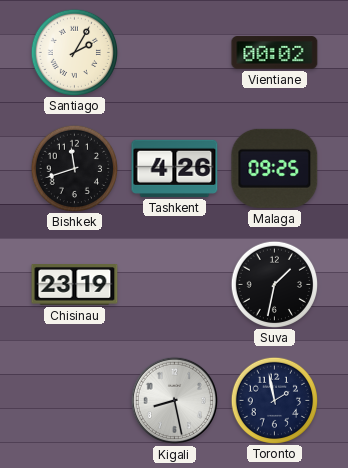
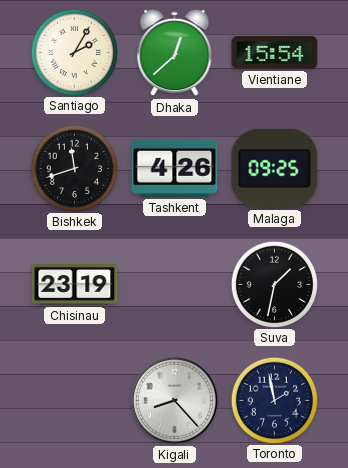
Dhaka: none -> 12:38 (175, 53)
Vientiane: 00:02 -> 15:54 (275, 53)
Kigali: 8:28 -> 8:23 (174, 400)
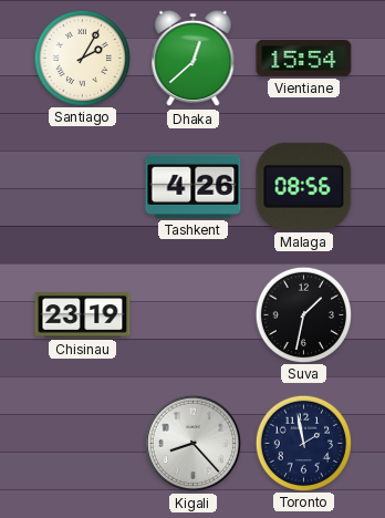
Bishkek: 11:42 -> none (74, 168)
Malaga: 09:25 -> 08:56 (304, 186)
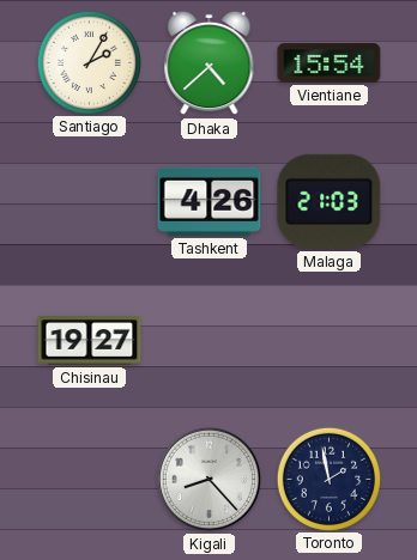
Dhaka: 12:38 -> 4:38 (210, 63)
Malaga: 08:56 -> 21:03 (330, 201)
Chisinau: 23:19 -> 19:27 (90, 341)
Suva: 1:32 -> none (303, 314)
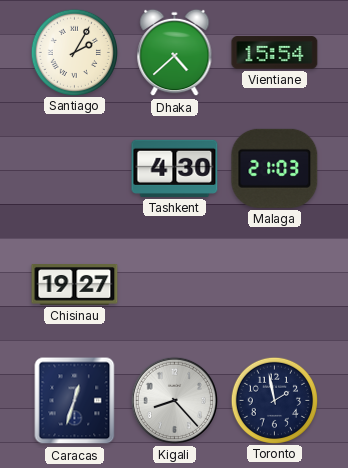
Tashkent: 4:26 -> 4:30 (175, 168)
Caracas: none -> 12:33 (75, 401)
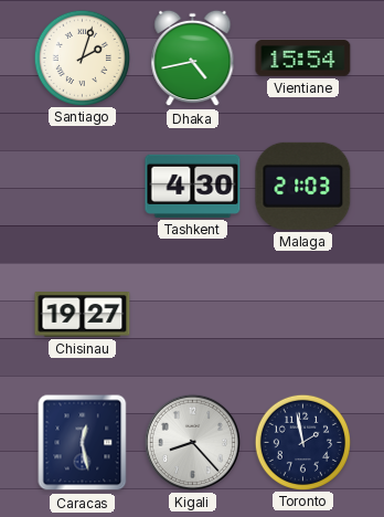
Santiago: 2:05 -> 2:03 (82, 57)
Dhaka: 4:38 -> 4:43 (193, 59)
Caracas: 12:33 -> 12:28 (83, 443)
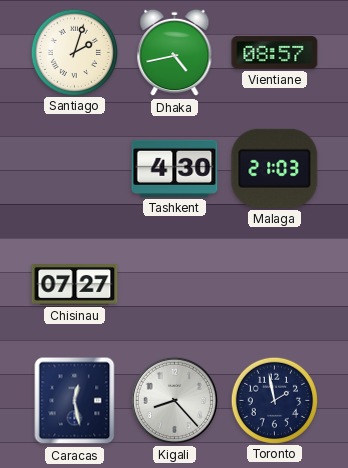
Vientiane: 15:54 -> 08:57 (275, 53)
Chisinau: 19:27 -> 07:27 (75, 285)
